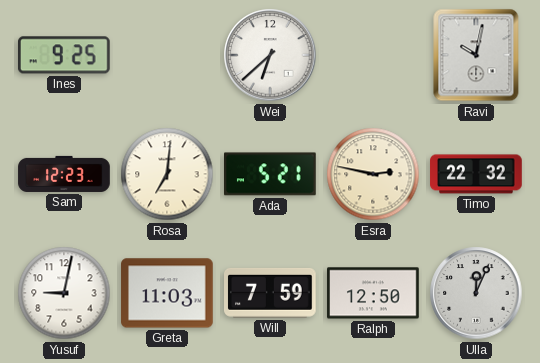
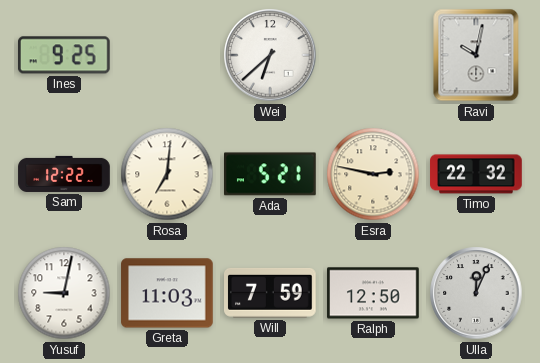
Sam: 12:23 -> 12:22 (64, 174)
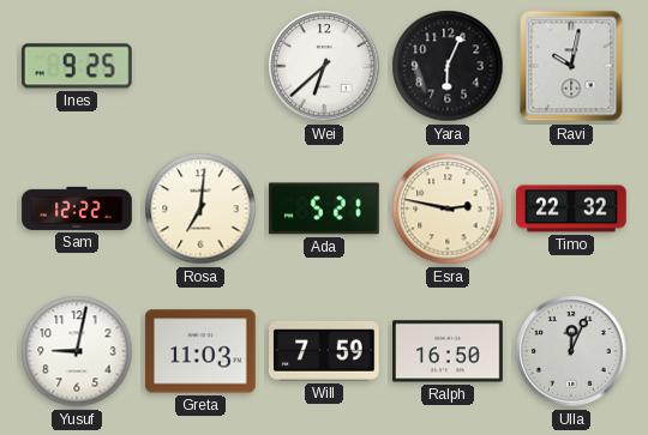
Yara: none -> 6:04 (448, 66)
Ralph: 12:50 -> 16:50 (448, 351)
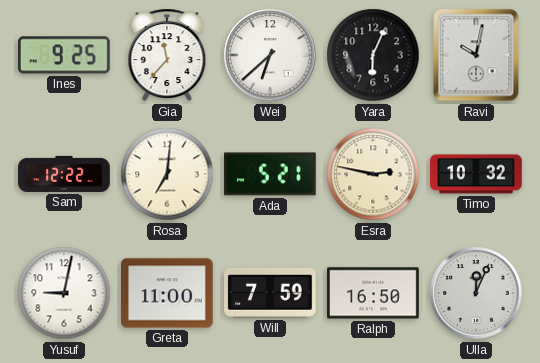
Gia: none -> 11:37 (167, 55)
Timo: 22:32 -> 10:32 (476, 174)
Greta: 11:03 -> 11:00 (167, 293)
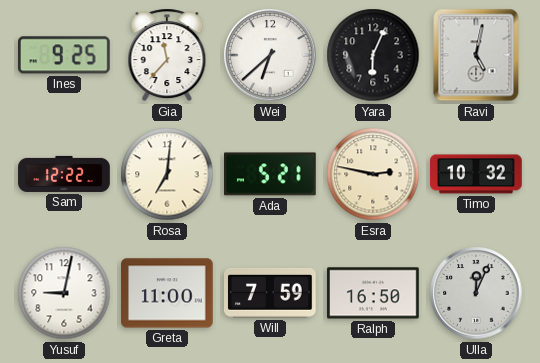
Ravi: 10:02 -> 5:02 (476, 55)
